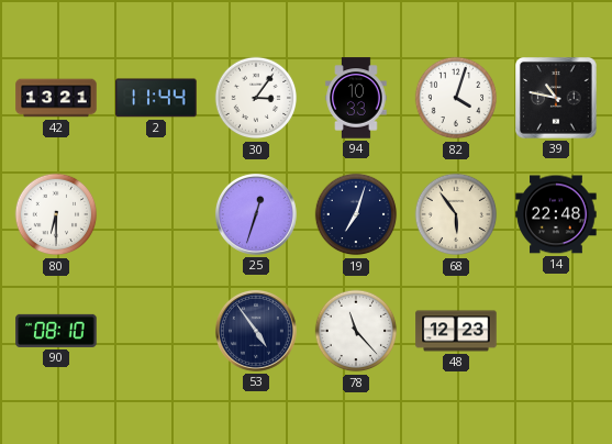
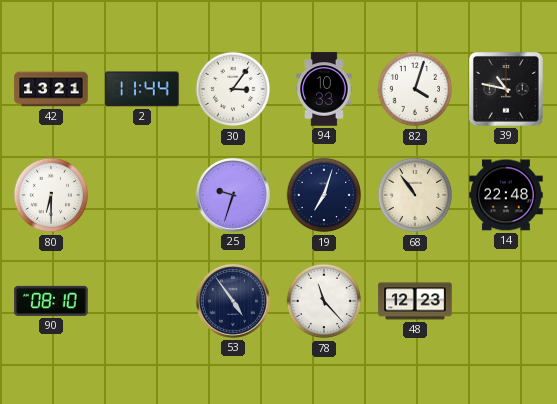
25: 12:33 -> 9:33 (233, 195)
68: 5:54 -> 10:54 (415, 195)
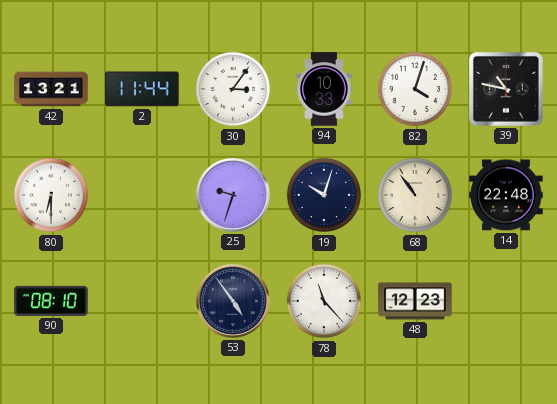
19: 7:03 -> 10:03 (324, 195)
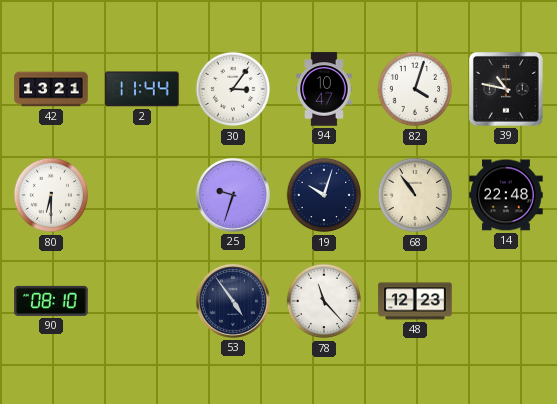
94: 10:33 -> 10:47 (324, 89)
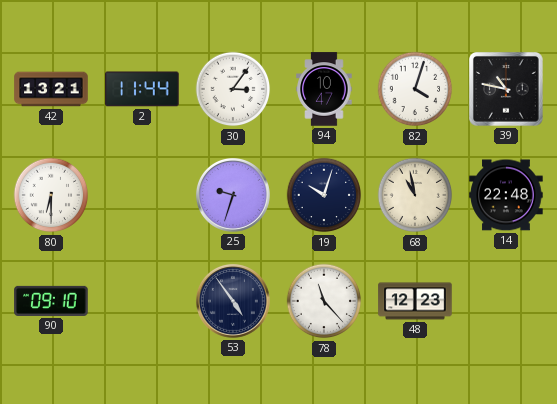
68: 10:54 -> 10:58 (415, 195)
90: 08:10 -> 09:10 (51, 301)
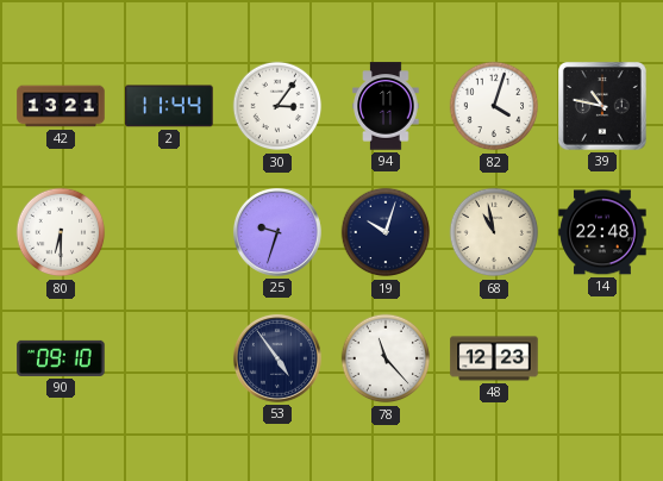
94: 10:47 -> 11:11 (386, 106)
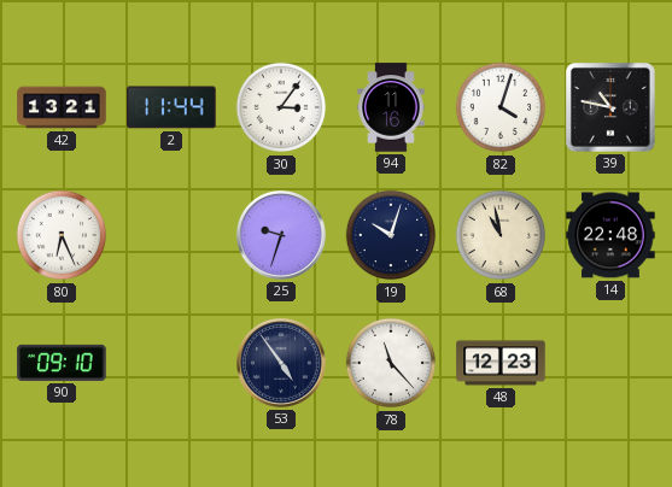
94: 11:11 -> 11:16 (391, 107)
80: 6:30 -> 6:26 (62, 235)
